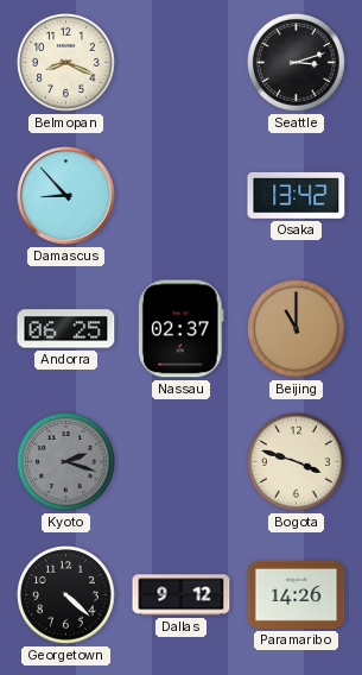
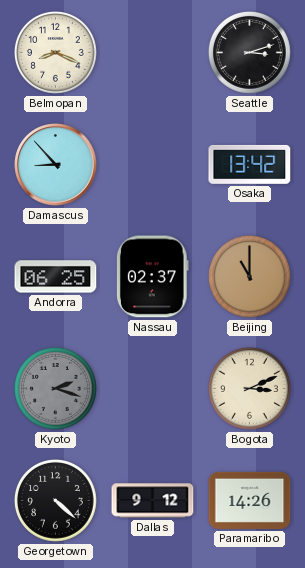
Bogota: 3:48 -> 3:11 (250, 389)
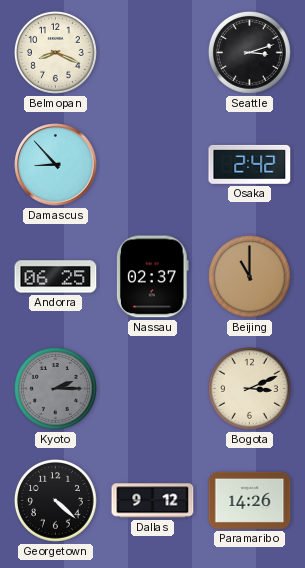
Osaka: 13:42 -> 2:42 (250, 164)
Kyoto: 2:18 -> 2:15 (56, 389)
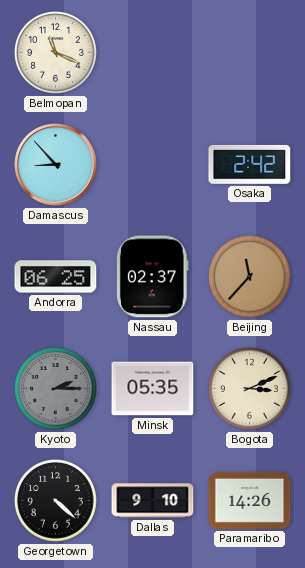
Belmopan: 8:19 -> 11:19 (56, 53)
Seattle: 3:12 -> none (250, 53)
Beijing: 11:00 -> 11:37 (250, 277)
Minsk: none -> 05:35 (153, 389)
Dallas: 9:12 -> 9:10 (153, 501)
